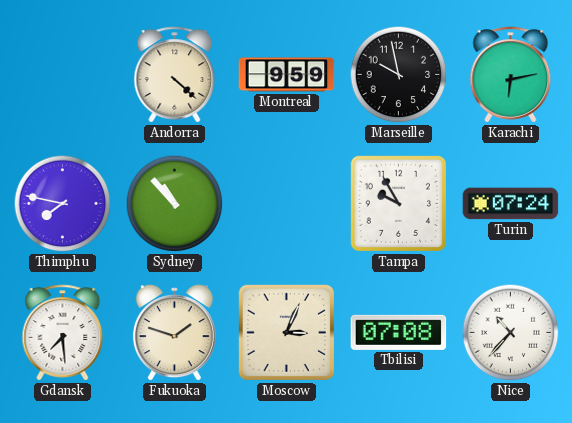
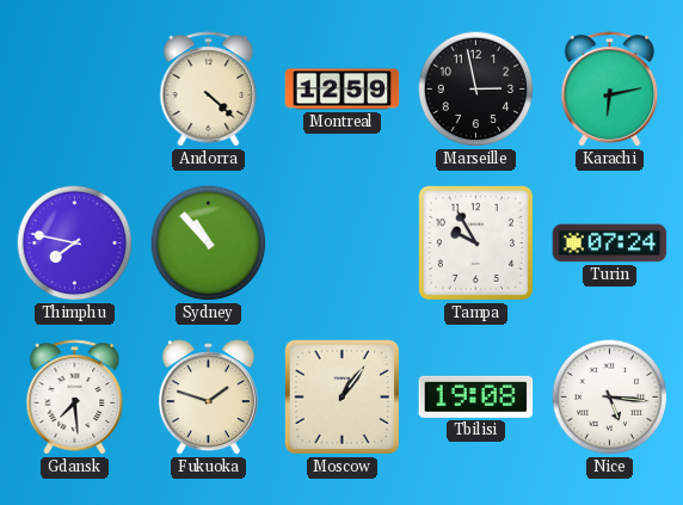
Montreal: 9:59 -> 12:59 (343, 90)
Marseille: 9:58 -> 2:58 (476, 90)
Moscow: 3:04 -> 1:06 (341, 396)
Tbilisi: 07:08 -> 19:08 (476, 396)
Nice: 10:37 -> 5:16 (610, 398)
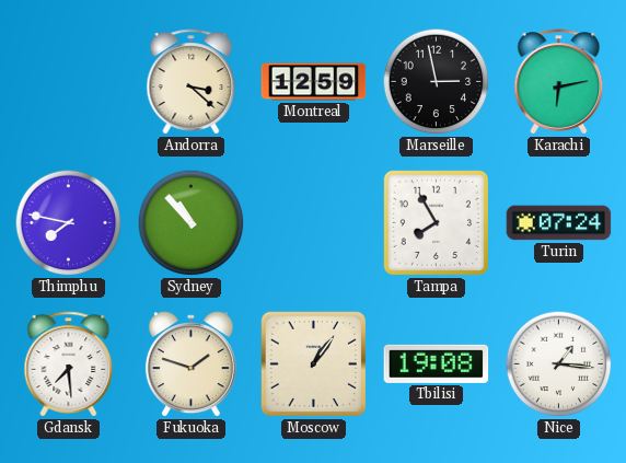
Andorra: 4:22 -> 3:22 (192, 82)
Tampa: 9:55 -> 7:55 (436, 222)
Nice: 5:16 -> 1:16 (559, 364)
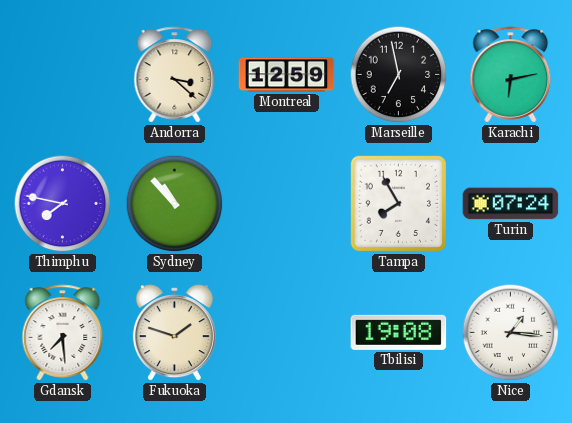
Marseille: 2:58 -> 6:58 (399, 75)
Moscow: 1:06 -> none (313, 363)
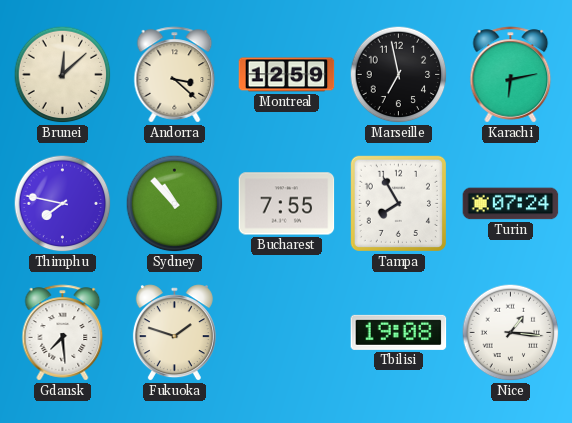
Brunei: none -> 12:08 (63, 75)
Bucharest: none -> 7:55 (287, 204)
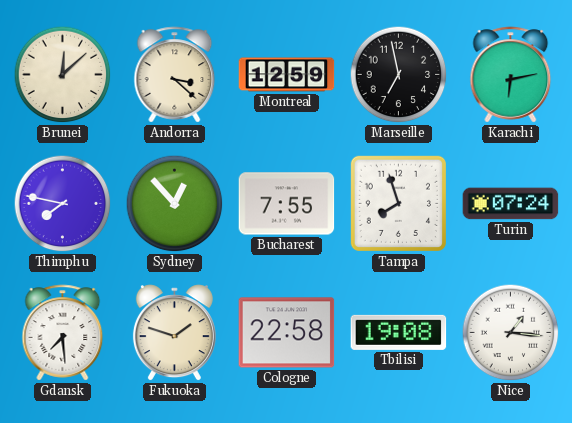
Sydney: 10:53 -> 12:53 (175, 204)
Tampa: 7:55 -> 7:57 (398, 203)
Cologne: none -> 22:58 (287, 333)
